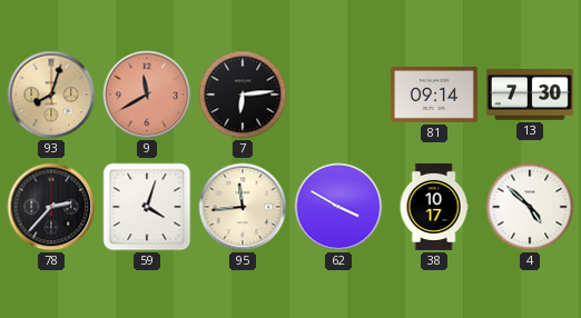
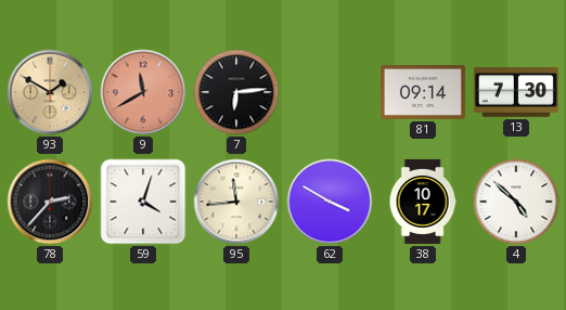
93: 8:03 -> 1:50 (50, 92)
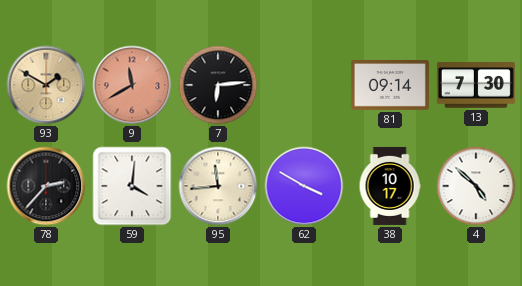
59: 4:03 -> 4:01 (132, 186)
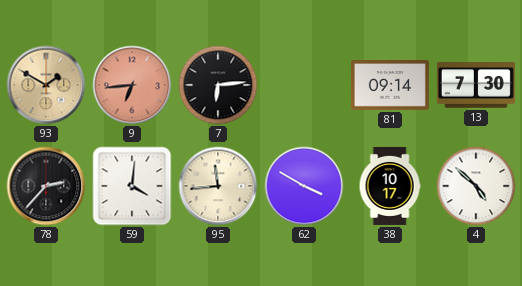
9: 11:40 -> 6:44 (132, 85)
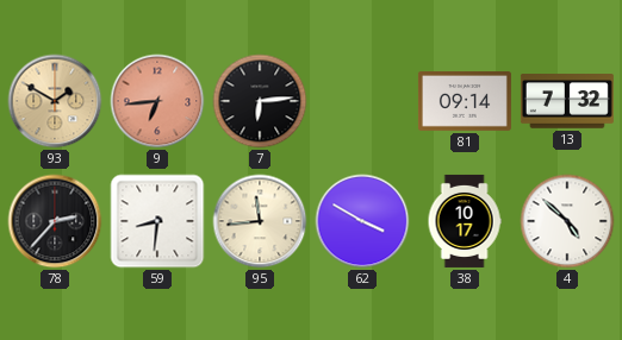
13: 7:30 -> 7:32 (567, 101)
59: 4:01 -> 8:31 (157, 221)
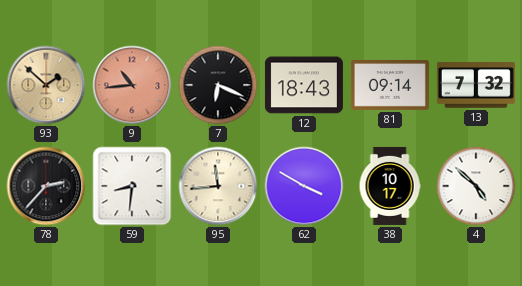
93: 1:50 -> 1:52 (46, 85)
9: 6:44 -> 10:44 (132, 85)
7: 6:14 -> 6:19 (218, 85)
12: none -> 18:43 (304, 85)
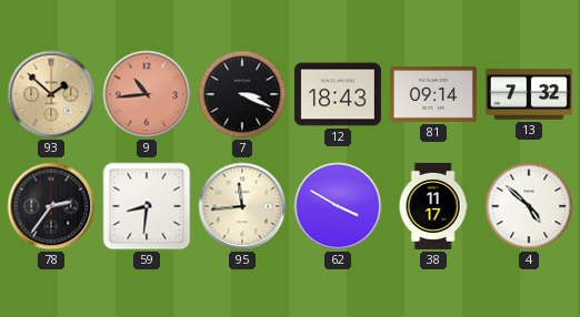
7: 6:19 -> 3:19 (242, 94)
78: 2:37 -> 2:36 (51, 206)
38: 10:17 -> 11:17 (433, 206)
